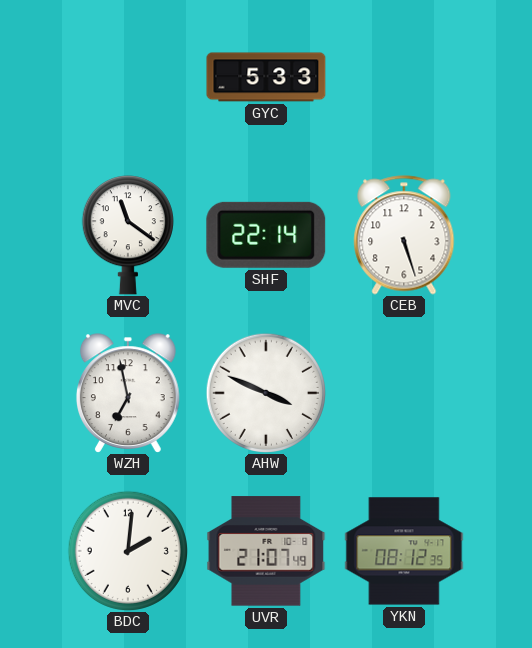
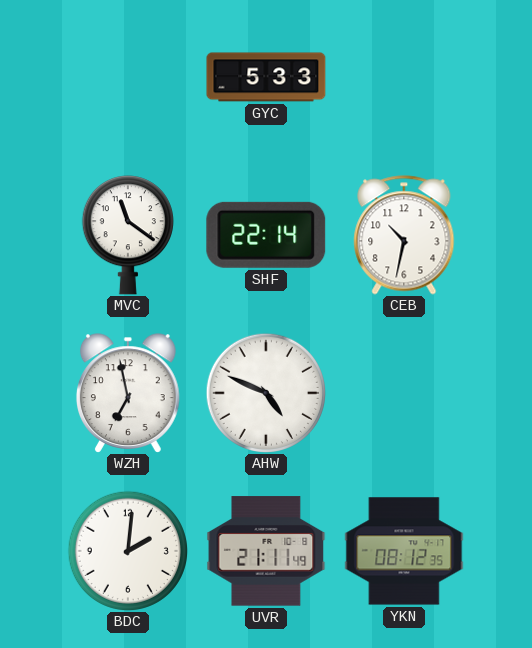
CEB: 5:27 -> 10:32 (404, 235)
AHW: 3:49 -> 4:49 (265, 392)
UVR: 21:07 -> 21:11 (266, 551)
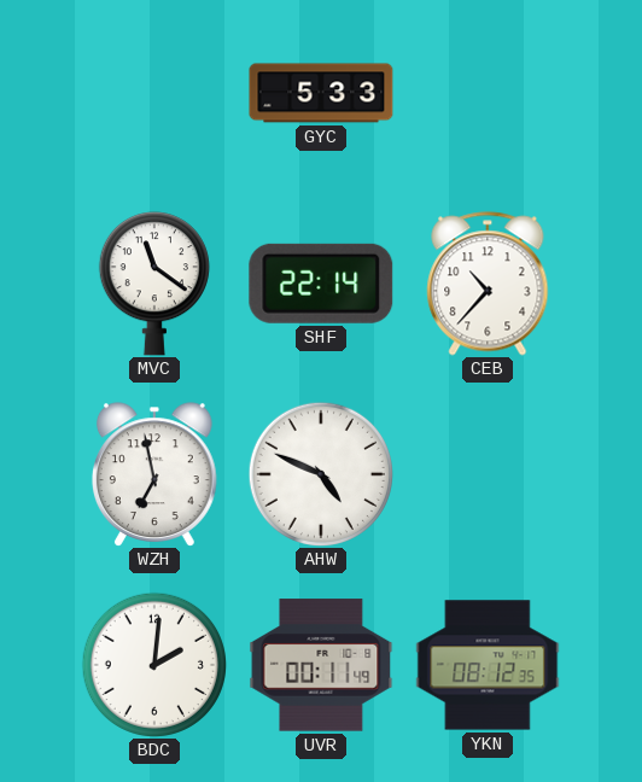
CEB: 10:32 -> 10:37 (488, 284)
UVR: 21:11 -> 00:11 (321, 665)
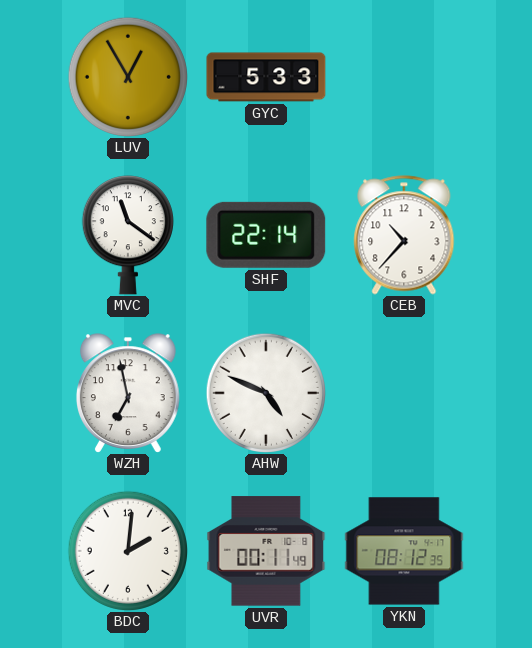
LUV: none -> 12:55 (127, 76)
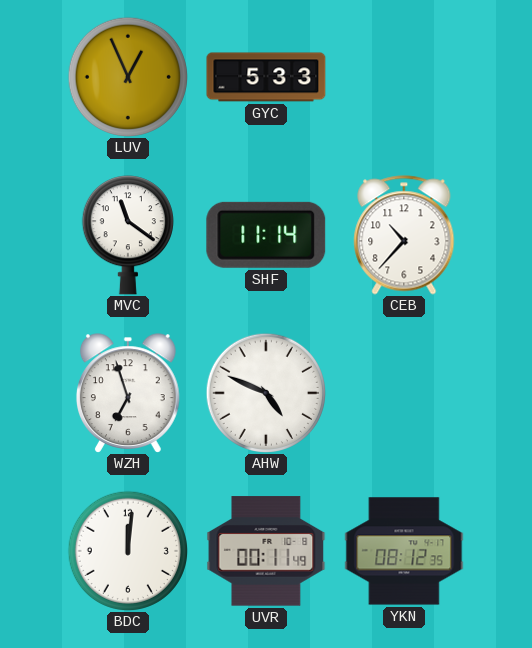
LUV: 12:55 -> 12:56 (127, 76)
SHF: 22:14 -> 11:14 (266, 235)
WZH: 6:58 -> 6:57 (128, 393)
BDC: 2:01 -> 12:01 (127, 550)
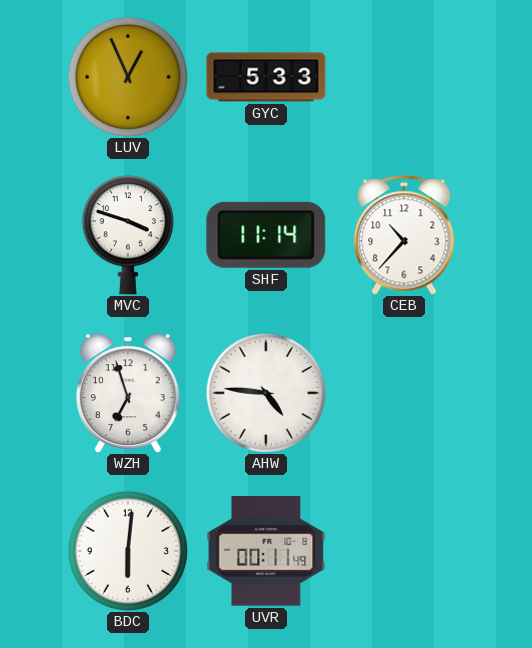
MVC: 11:21 -> 3:48 (128, 235)
AHW: 4:49 -> 4:46 (265, 392)
BDC: 12:01 -> 6:01 (127, 550)
YKN: 08:12 -> none (404, 551)
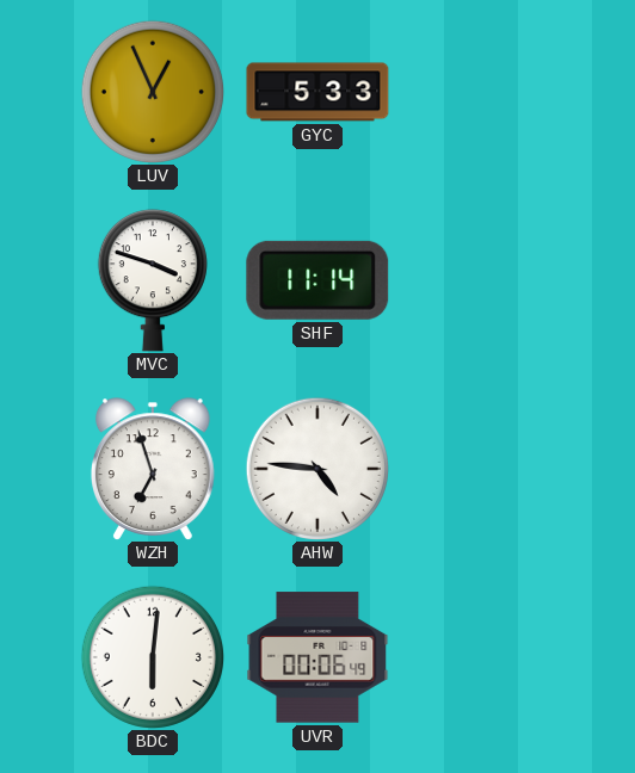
CEB: 10:37 -> none (404, 235)
UVR: 00:11 -> 00:06 (317, 657)
